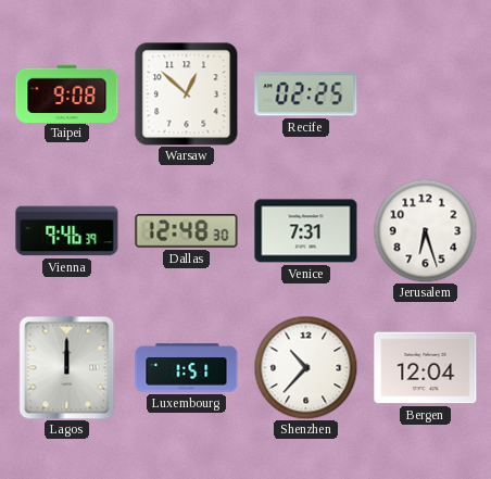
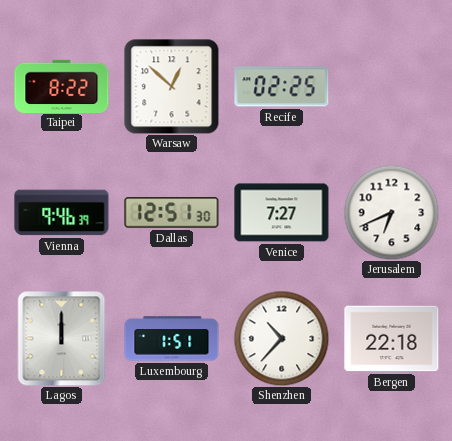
Taipei: 9:08 -> 8:22 (62, 86)
Dallas: 12:48 -> 12:51 (172, 213)
Venice: 7:31 -> 7:27 (282, 213)
Jerusalem: 6:27 -> 6:41 (391, 212)
Bergen: 12:04 -> 22:18 (392, 339)
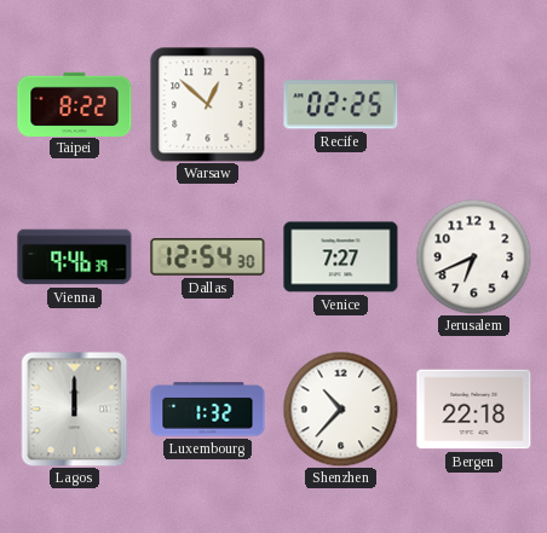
Dallas: 12:51 -> 12:54 (208, 257)
Luxembourg: 1:51 -> 1:32 (208, 410)
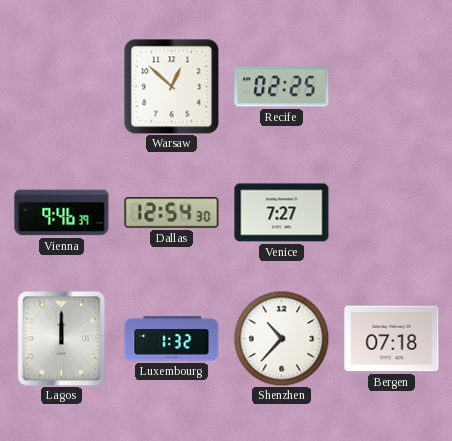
Taipei: 8:22 -> none (75, 104)
Jerusalem: 6:41 -> none (473, 256)
Bergen: 22:18 -> 07:18 (392, 339)
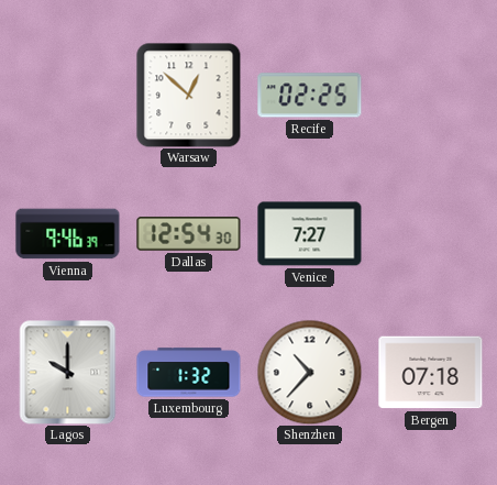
Lagos: 12:00 -> 10:00 (68, 372)
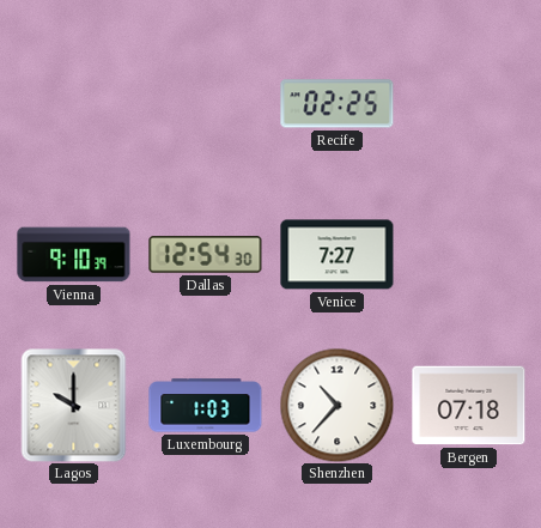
Warsaw: 12:52 -> none (189, 96)
Vienna: 9:46 -> 9:10 (74, 255)
Luxembourg: 1:32 -> 1:03 (206, 406)
